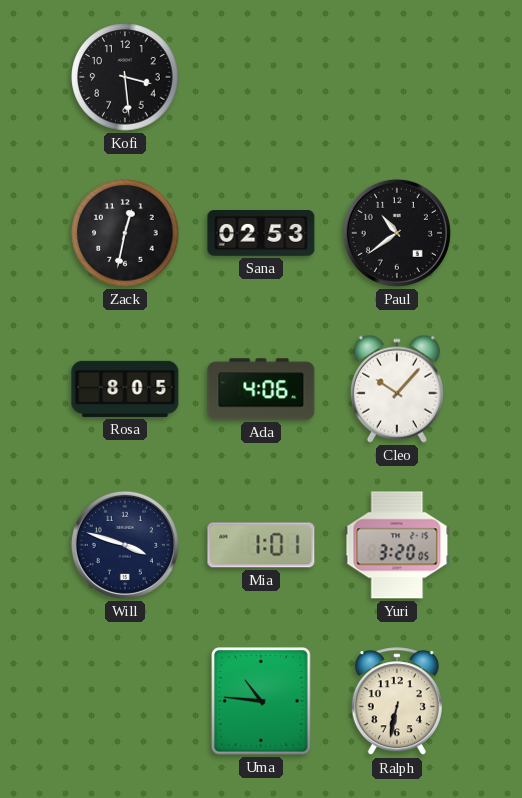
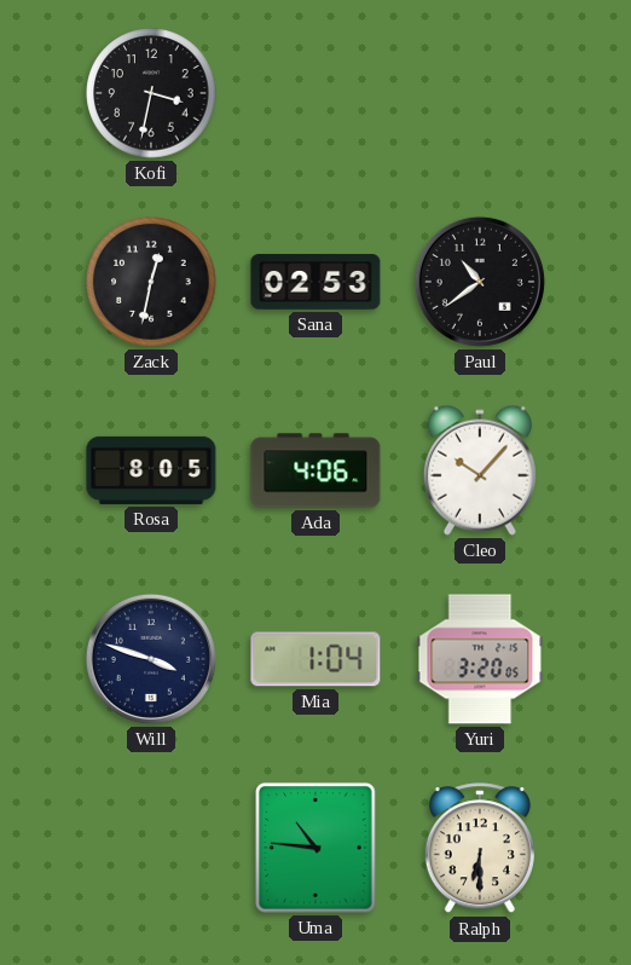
Kofi: 3:29 -> 3:32 (151, 93)
Mia: 1:01 -> 1:04 (315, 659)
Ralph: 6:32 -> 6:30 (480, 849)
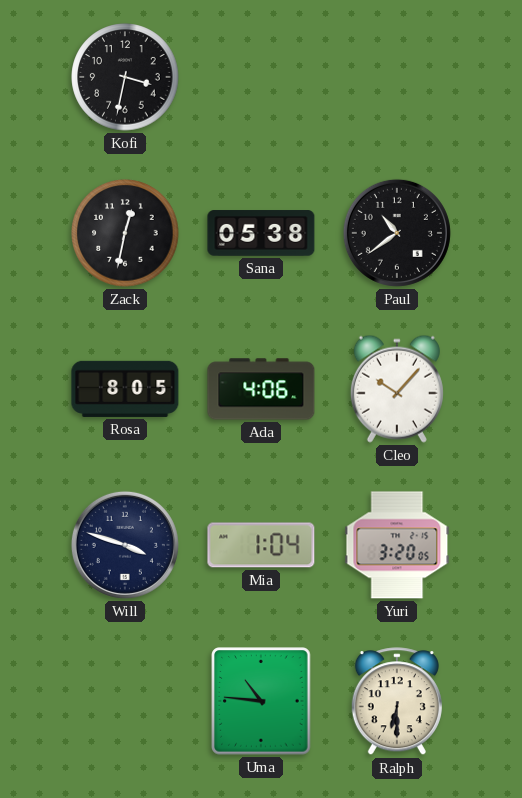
Sana: 02:53 -> 05:38 (261, 233)
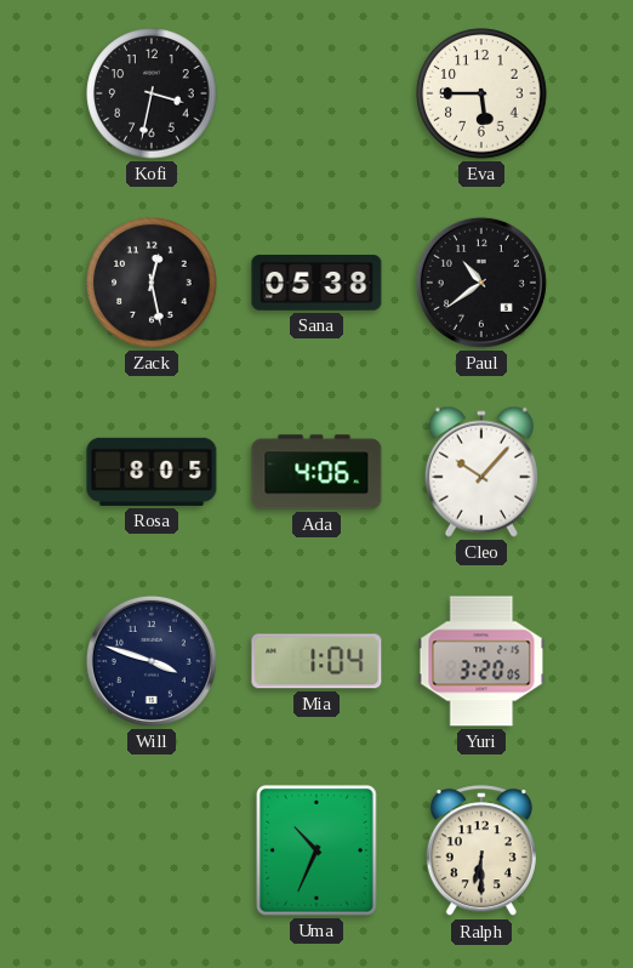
Eva: none -> 5:45 (481, 93)
Zack: 12:32 -> 12:28 (152, 283)
Uma: 10:46 -> 10:34 (316, 850)
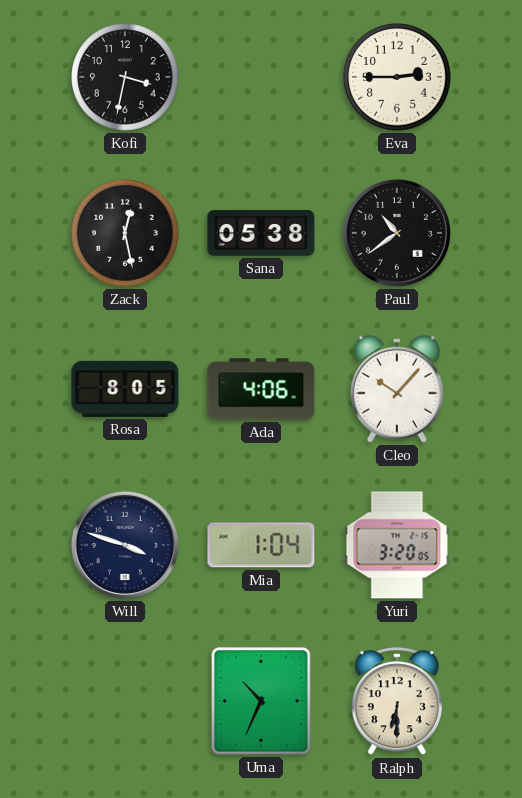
Eva: 5:45 -> 2:45 (397, 77)
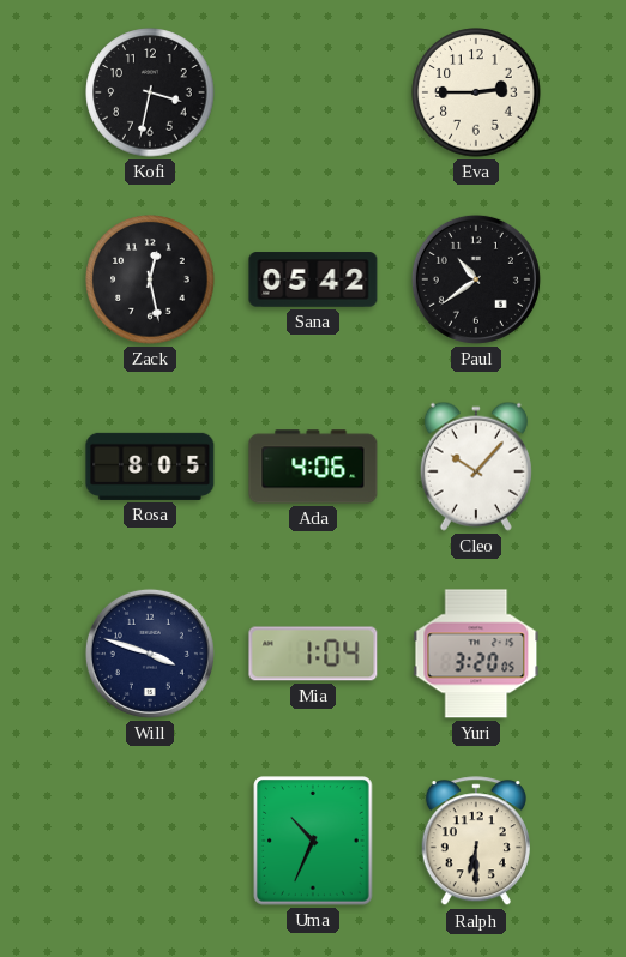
Sana: 05:38 -> 05:42 (313, 279)
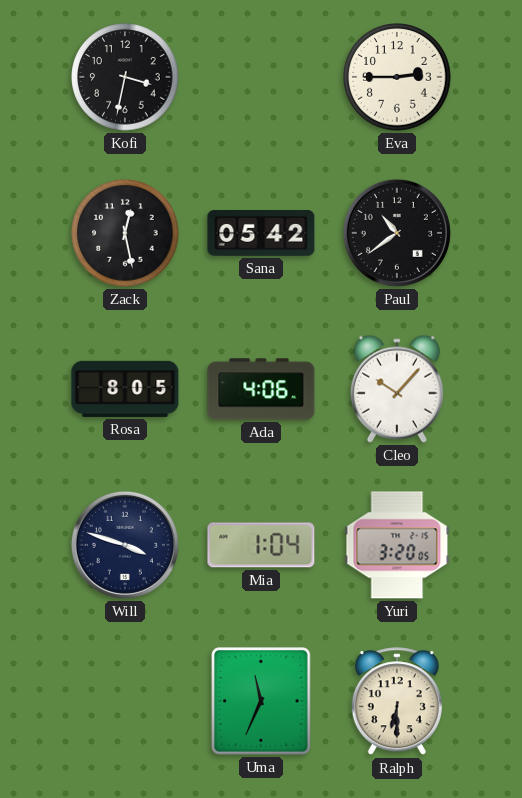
Uma: 10:34 -> 11:34 (261, 701)
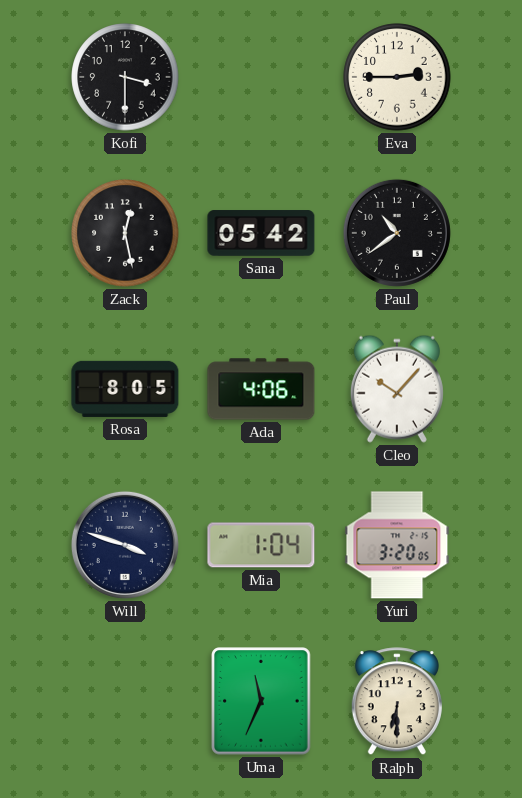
Kofi: 3:32 -> 3:30 (125, 77)
